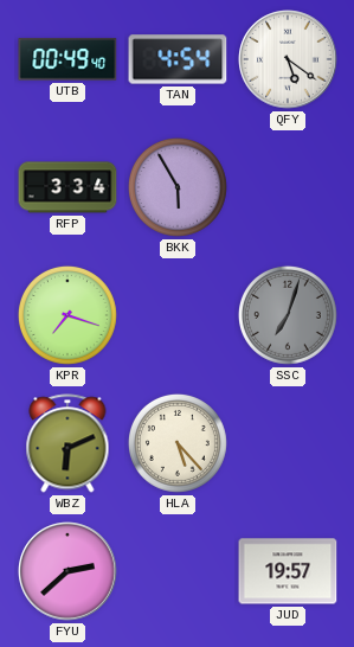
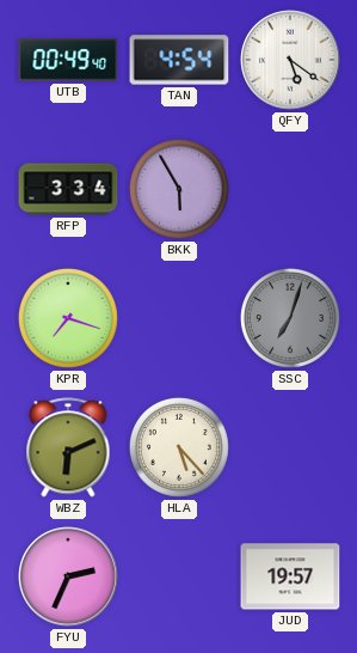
FYU: 2:38 -> 2:34 (68, 576)
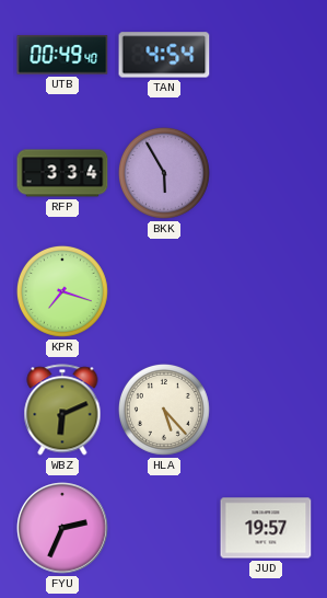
QFY: 5:21 -> none (290, 60)
SSC: 7:03 -> none (290, 318)
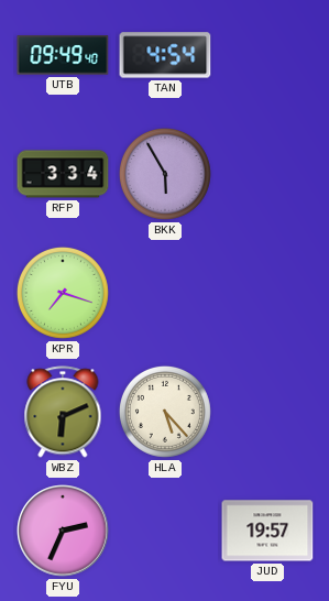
UTB: 00:49 -> 09:49 (63, 55)
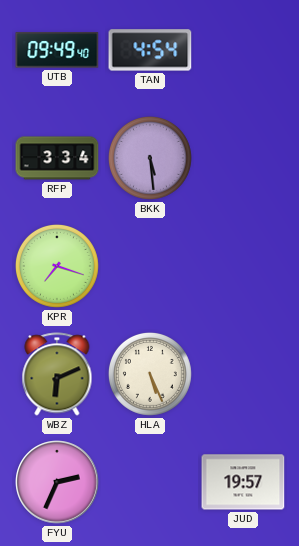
BKK: 5:55 -> 5:29 (150, 158)
HLA: 5:23 -> 5:26 (150, 374)
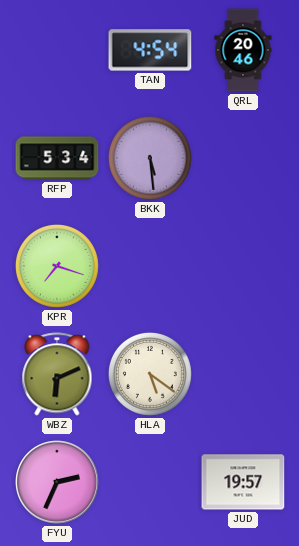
UTB: 09:49 -> none (57, 50)
QRL: none -> 20:46 (243, 50)
RFP: 3:34 -> 5:34 (57, 158)
HLA: 5:26 -> 5:21 (150, 374)
